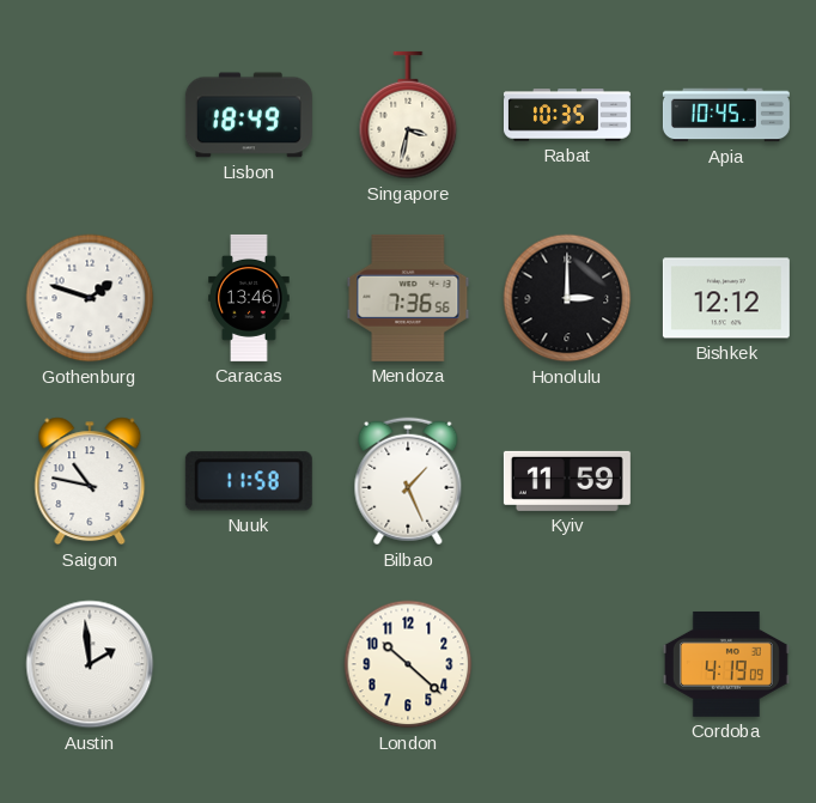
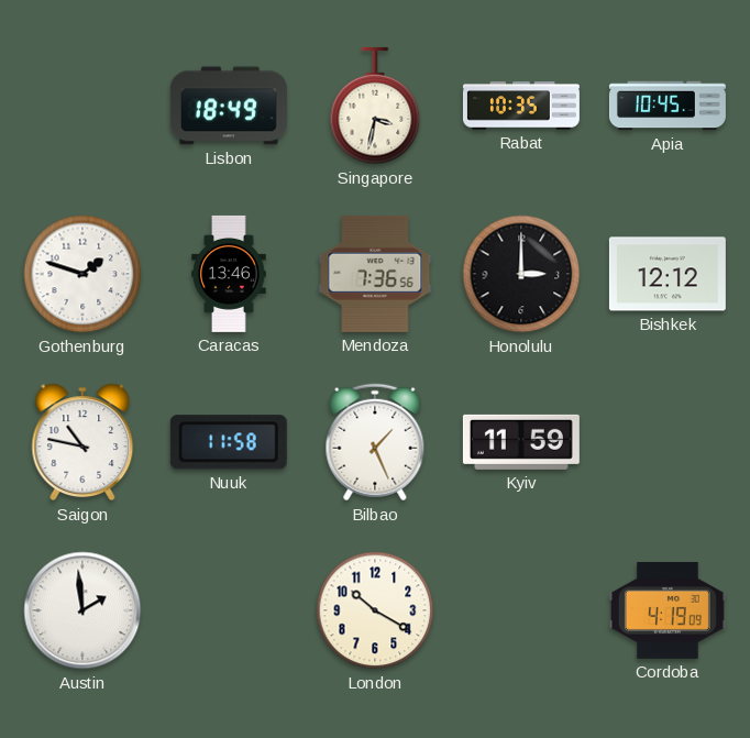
London: 10:22 -> 10:20 (375, 610)
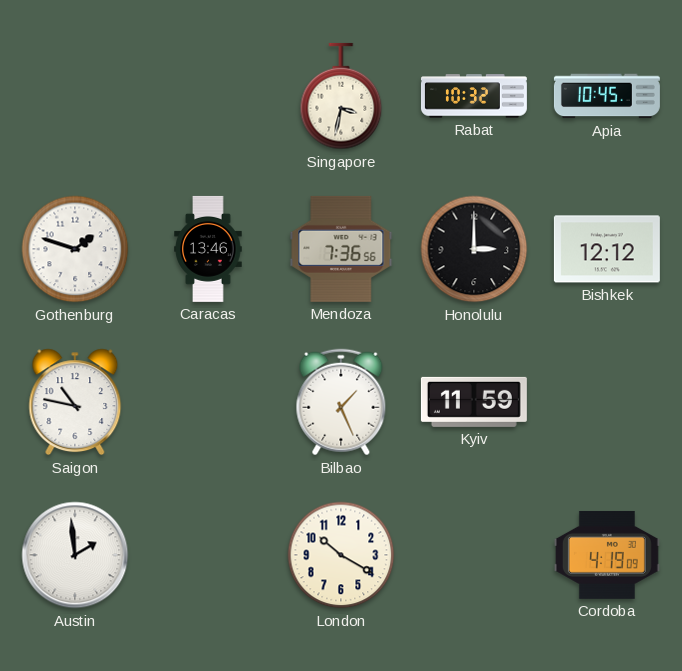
Lisbon: 18:49 -> none (229, 106)
Rabat: 10:35 -> 10:32 (474, 96)
Nuuk: 11:58 -> none (229, 442)
